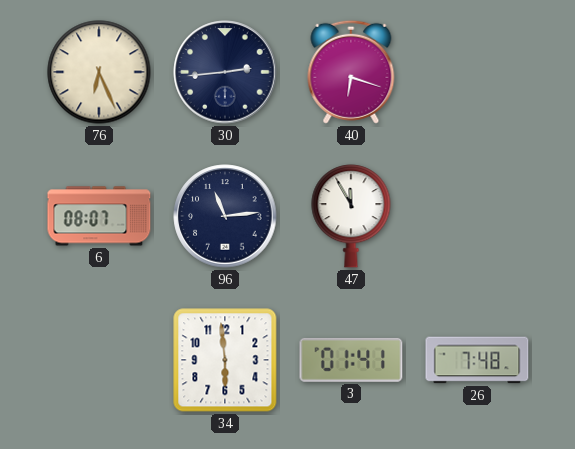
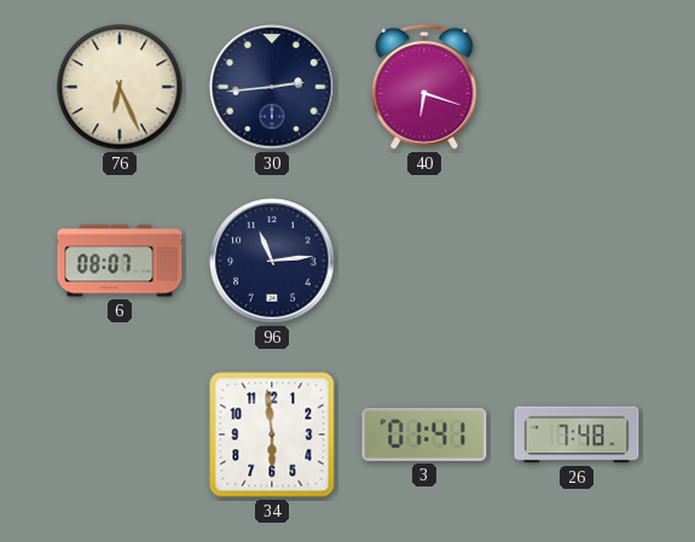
47: 11:55 -> none (351, 216)
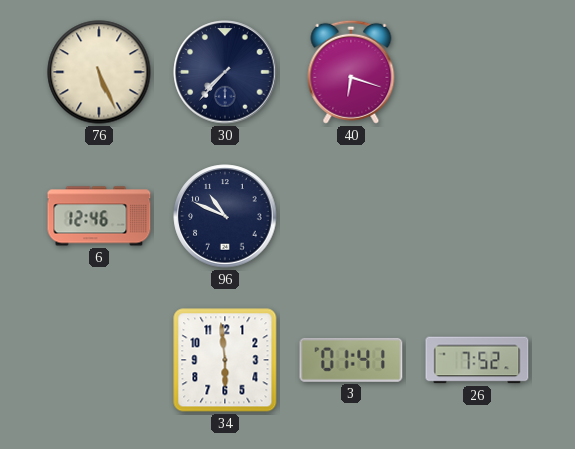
76: 6:26 -> 5:26 (99, 72)
30: 2:44 -> 7:37 (225, 72)
6: 08:07 -> 12:46 (99, 216)
96: 11:14 -> 10:49 (225, 216)
26: 7:48 -> 7:52 (477, 360)
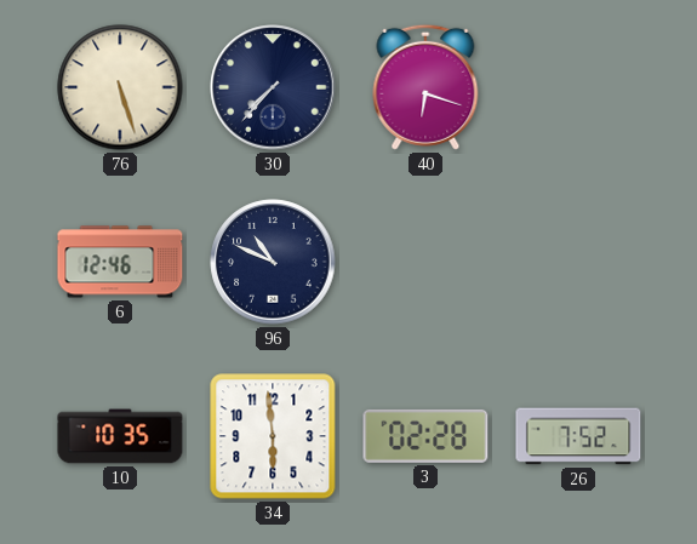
76: 5:26 -> 5:27 (120, 87)
10: none -> 10:35 (120, 436)
3: 01:41 -> 02:28 (425, 436)
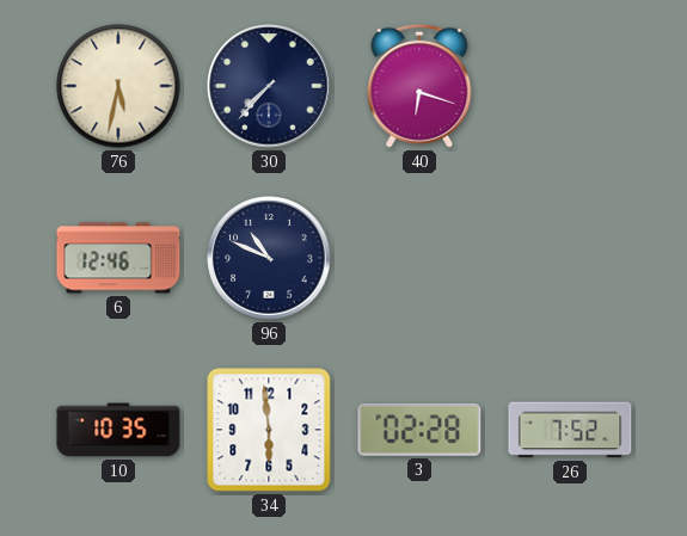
76: 5:27 -> 5:32 (118, 86)
